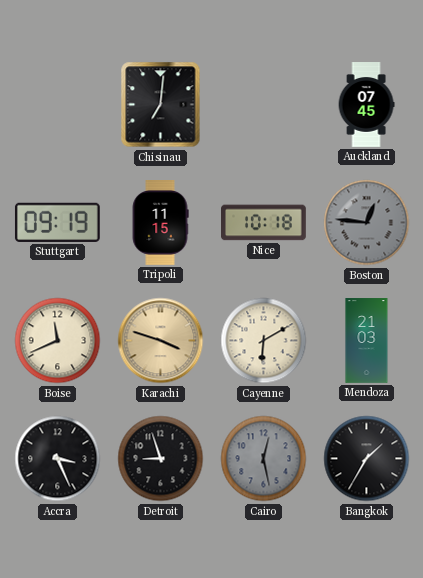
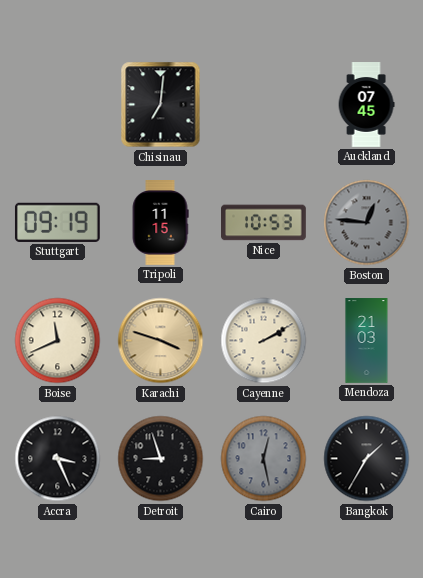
Nice: 10:18 -> 10:53 (264, 223)
Cayenne: 6:10 -> 2:10 (264, 341)
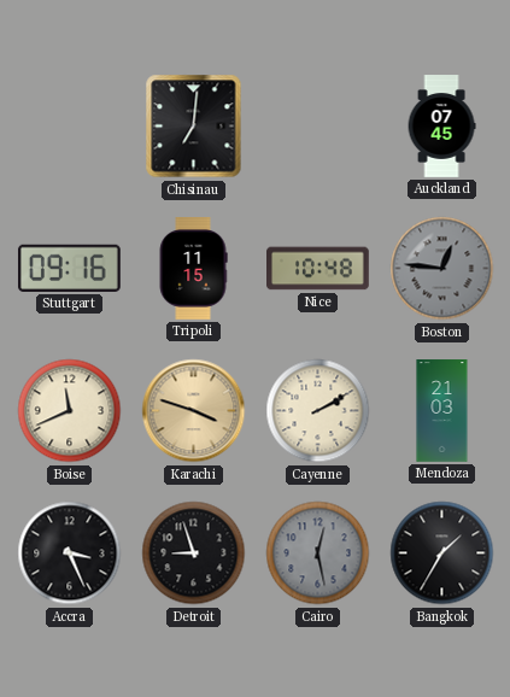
Stuttgart: 09:19 -> 09:16 (69, 268)
Nice: 10:53 -> 10:48 (318, 269)
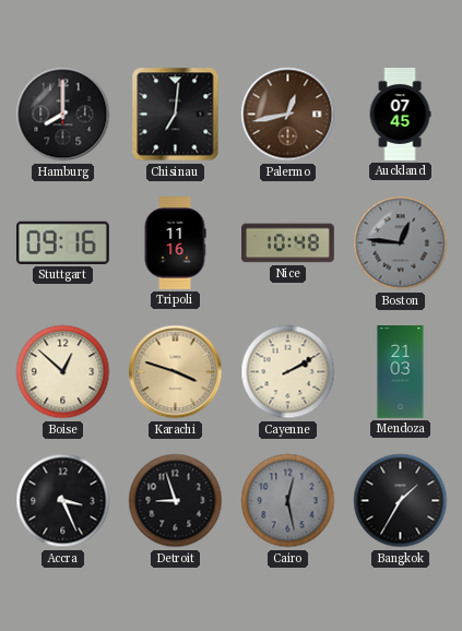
Hamburg: none -> 8:00 (63, 115)
Palermo: none -> 12:43 (288, 115)
Tripoli: 11:15 -> 11:16 (175, 243)
Boise: 11:41 -> 12:52 (63, 372)
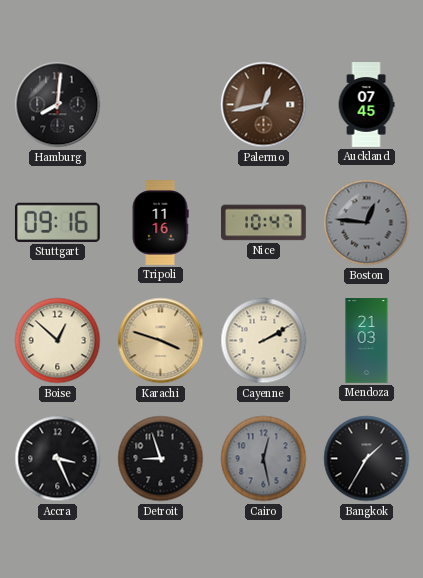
Hamburg: 8:00 -> 8:01 (58, 105)
Chisinau: 7:01 -> none (176, 115)
Nice: 10:48 -> 10:47 (264, 223)
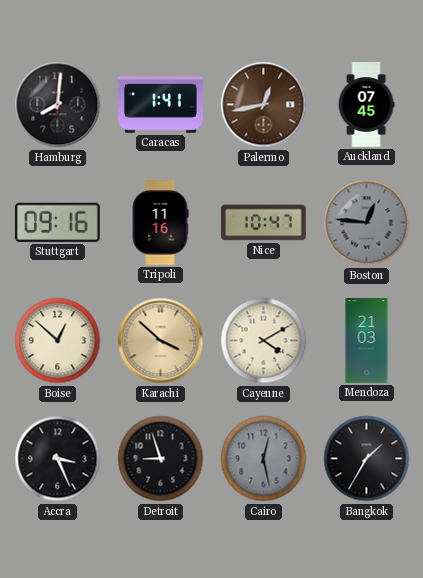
Caracas: none -> 1:41 (161, 105)
Karachi: 3:48 -> 3:52 (161, 341)
Cayenne: 2:10 -> 4:10 (264, 341)
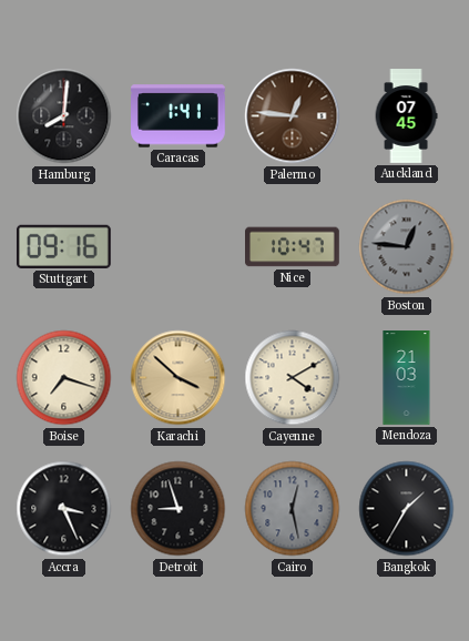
Palermo: 12:43 -> 12:46 (293, 116)
Tripoli: 11:16 -> none (160, 223)
Boise: 12:52 -> 7:18 (64, 378)
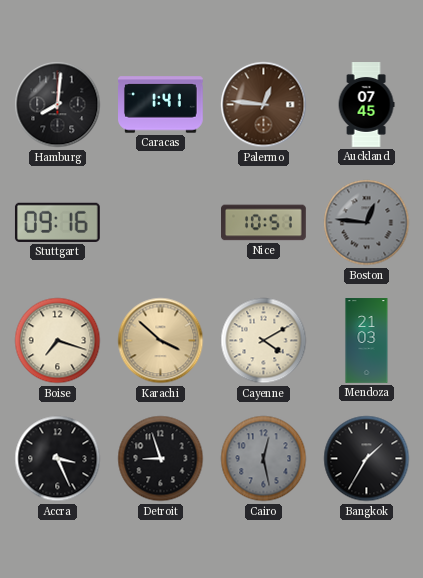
Nice: 10:47 -> 10:51 (264, 223)
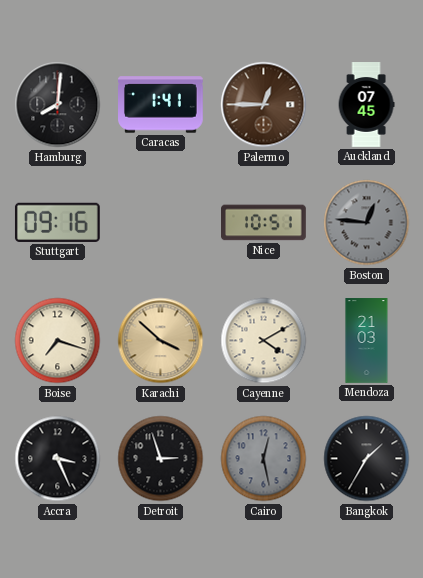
Palermo: 12:46 -> 12:45 (264, 105)
Detroit: 8:57 -> 2:57 (161, 459)
